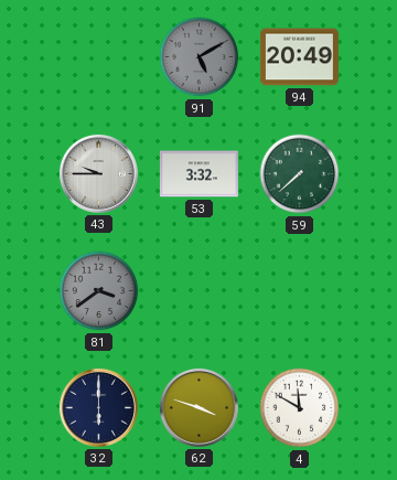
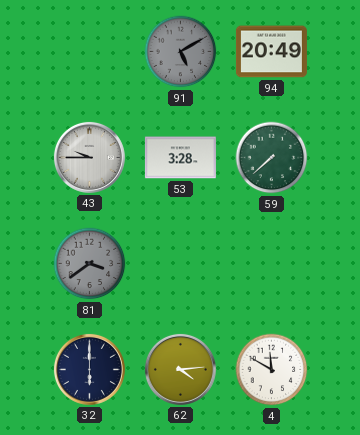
53: 3:32 -> 3:28 (180, 158)
62: 3:48 -> 4:14 (180, 369)
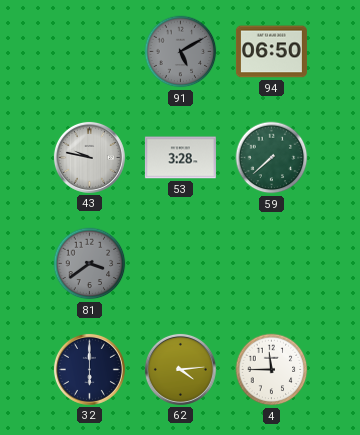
94: 20:49 -> 06:50 (271, 52)
43: 9:45 -> 9:47 (89, 157)
4: 11:50 -> 11:45 (272, 370)
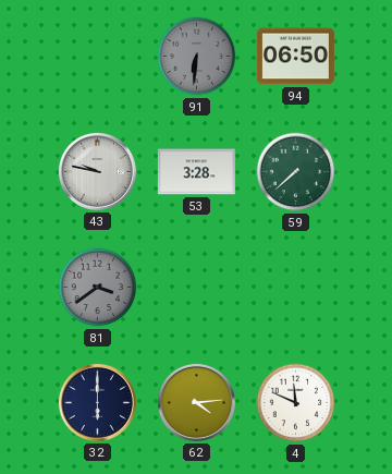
91: 5:10 -> 6:31 (197, 57)
4: 11:45 -> 11:49 (296, 403)
